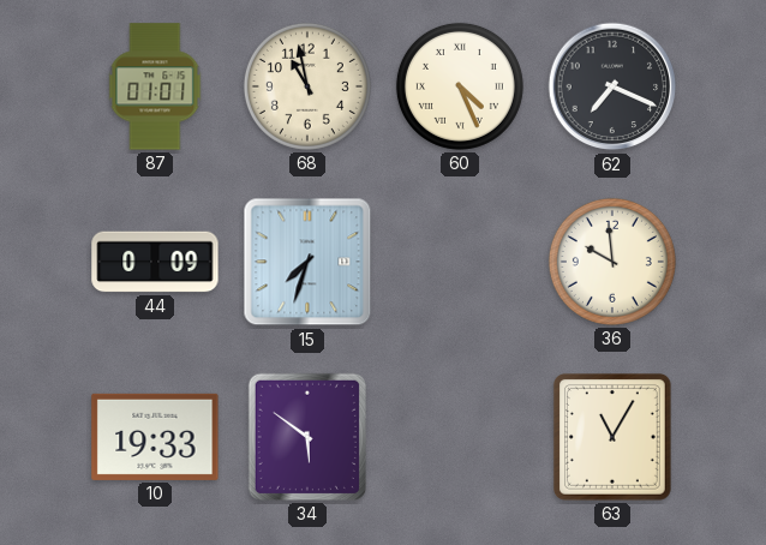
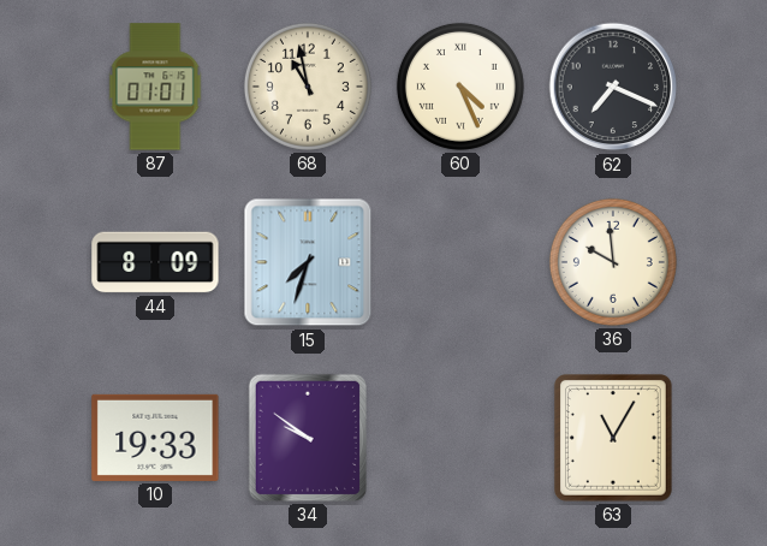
44: 0:09 -> 8:09 (155, 262)
34: 5:51 -> 9:51 (308, 438)
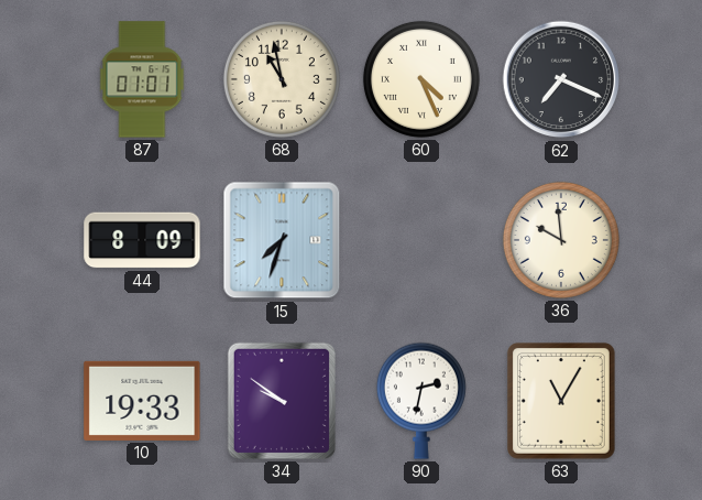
90: none -> 2:32 (421, 401)
